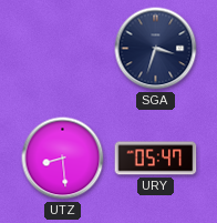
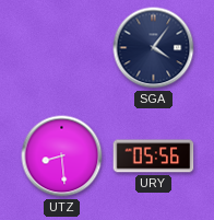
SGA: 3:33 -> 4:06 (154, 48)
URY: 05:47 -> 05:56 (154, 157)
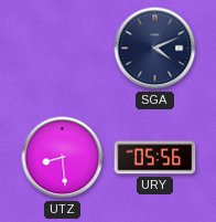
SGA: 4:06 -> 4:11 (155, 49)
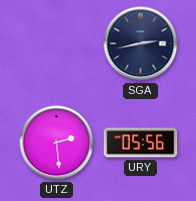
SGA: 4:11 -> 2:43 (141, 44)
UTZ: 8:29 -> 2:29 (57, 143)
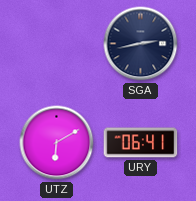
UTZ: 2:29 -> 6:10 (57, 143)
URY: 05:56 -> 06:41 (141, 143)
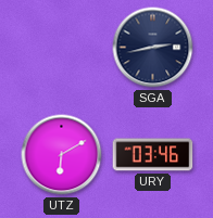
URY: 06:41 -> 03:46 (153, 155)
